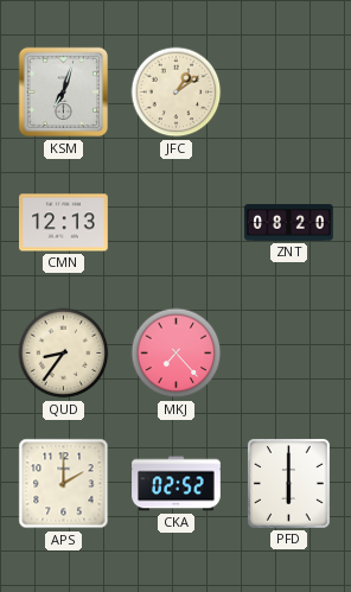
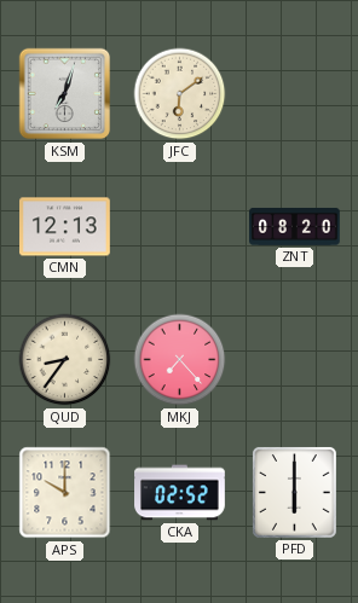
JFC: 1:09 -> 6:09 (180, 94)
APS: 2:00 -> 10:00 (65, 493)
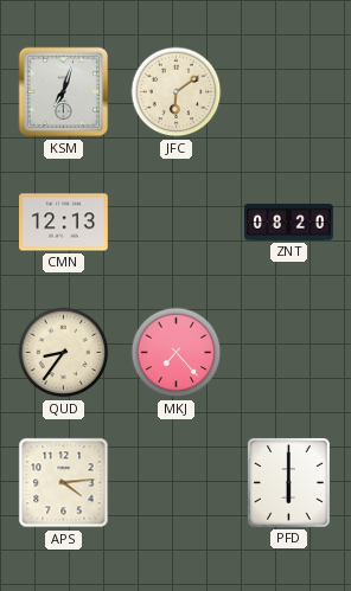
APS: 10:00 -> 4:14 (64, 483)
CKA: 02:52 -> none (180, 493)
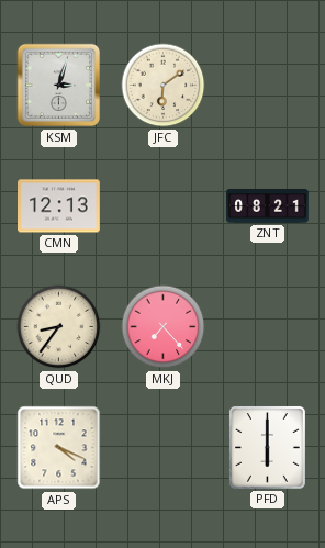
KSM: 7:03 -> 3:03 (59, 86)
ZNT: 08:20 -> 08:21 (268, 205)
APS: 4:14 -> 4:19 (59, 448)
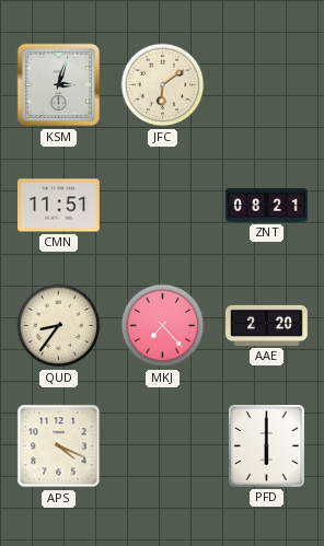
CMN: 12:13 -> 11:51 (59, 206)
AAE: none -> 2:20 (267, 325)
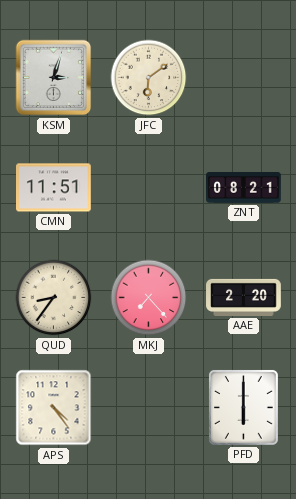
APS: 4:19 -> 4:24 (54, 408)
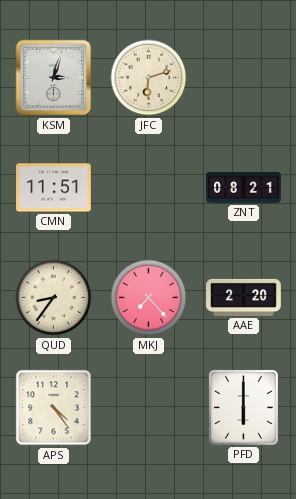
JFC: 6:09 -> 6:12 (149, 78)
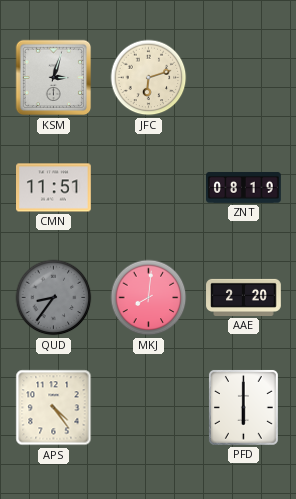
ZNT: 08:21 -> 08:19 (244, 187)
QUD dial: cream -> grey (54, 298)
MKJ: 7:23 -> 8:01 (149, 298)
